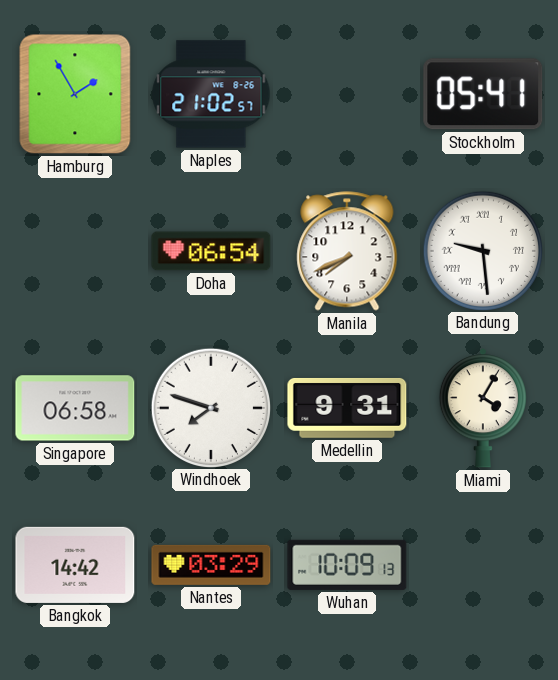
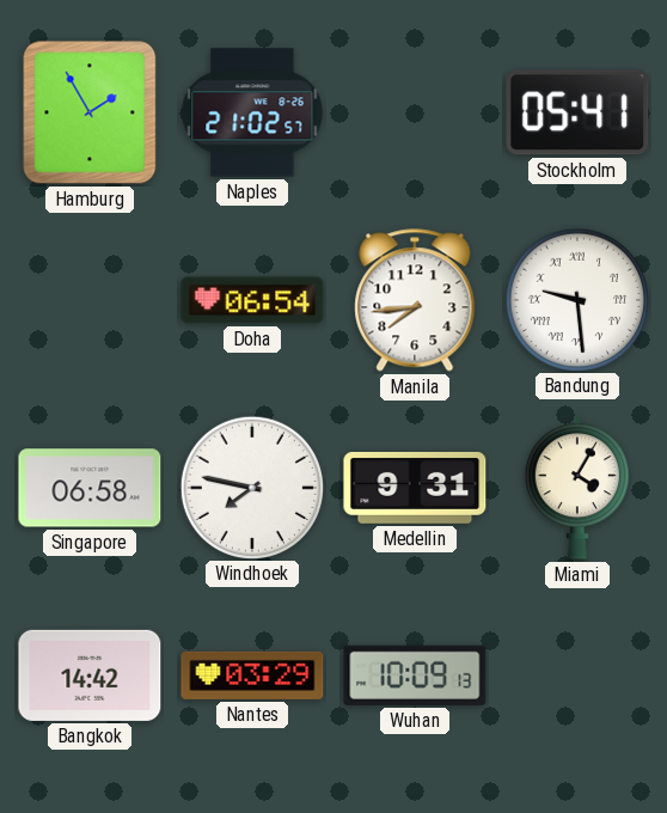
Manila: 7:41 -> 7:44 (415, 300)
Windhoek: 7:48 -> 7:47 (251, 487)
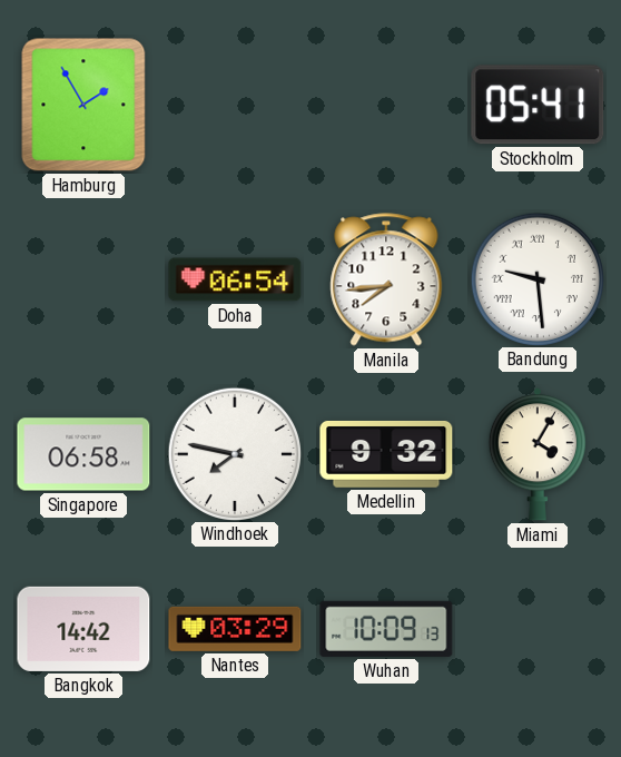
Naples: 21:02 -> none (252, 112)
Medellin: 9:31 -> 9:32 (386, 454)
